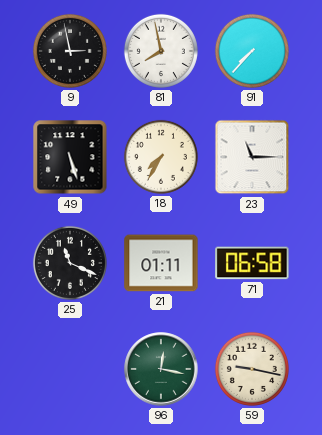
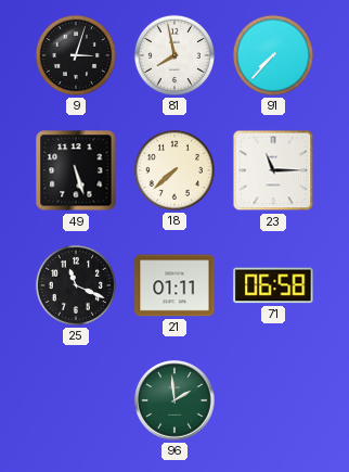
9: 2:58 -> 3:03 (76, 55)
18: 7:35 -> 7:38 (174, 170)
96: 12:17 -> 1:59 (174, 400)
59: 9:17 -> none (252, 369)
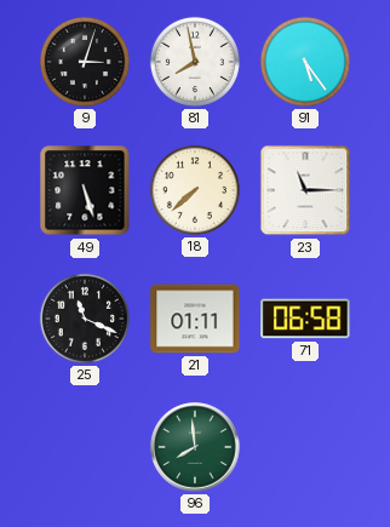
91: 7:37 -> 5:24 (305, 62)
96: 1:59 -> 7:59 (195, 447)
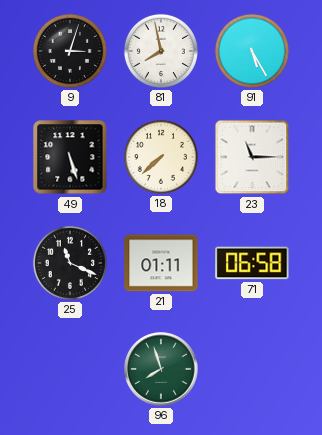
91: 5:24 -> 5:25 (252, 51)
96: 7:59 -> 7:57 (161, 369)
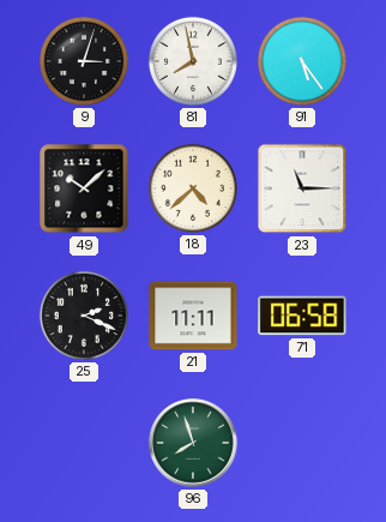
91: 5:25 -> 5:24 (302, 61)
49: 5:27 -> 10:08 (84, 188)
18: 7:38 -> 4:38 (193, 188)
25: 11:19 -> 2:19 (84, 316)
21: 01:11 -> 11:11 (193, 316)
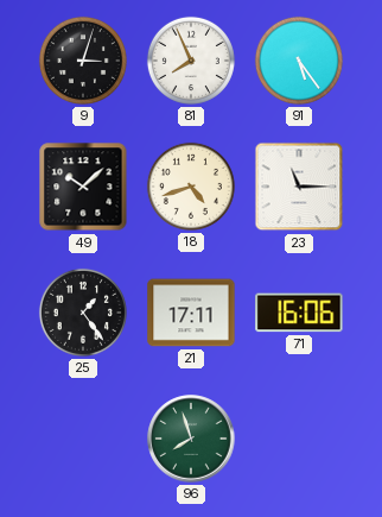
81: 7:58 -> 7:56 (191, 61)
18: 4:38 -> 4:42 (191, 187)
25: 2:19 -> 1:24 (83, 313)
21: 11:11 -> 17:11 (191, 313)
71: 06:58 -> 16:06 (299, 313)
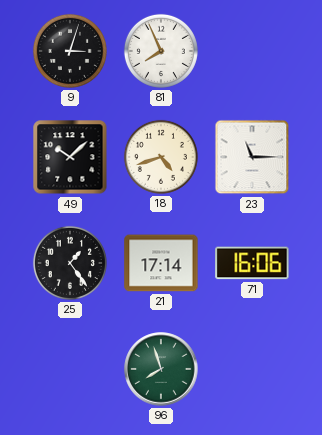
91: 5:24 -> none (299, 61)
21: 17:11 -> 17:14 (161, 263)
